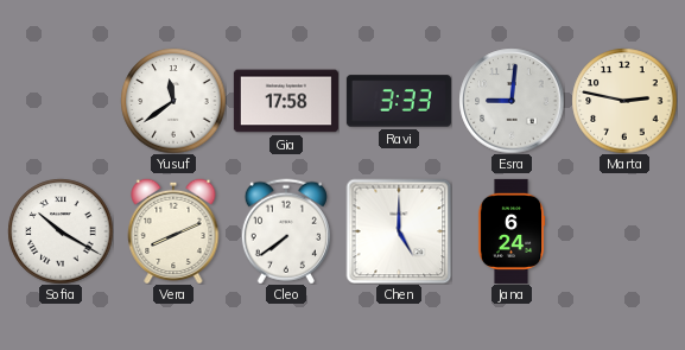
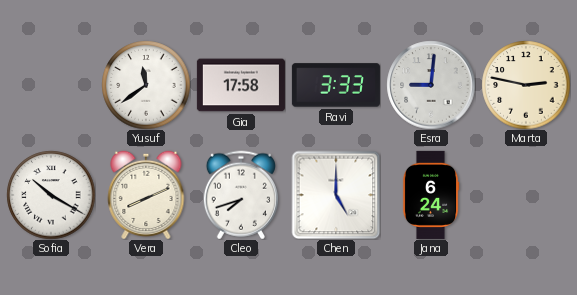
Cleo: 7:39 -> 7:42 (241, 195)
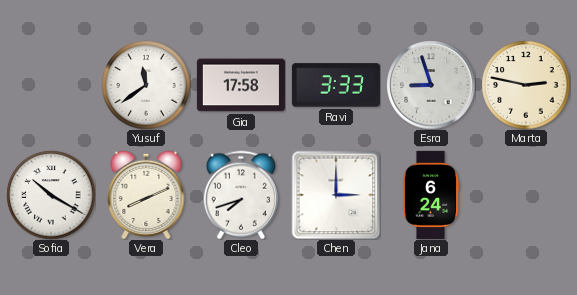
Esra: 9:01 -> 8:57 (431, 85)
Chen: 5:00 -> 3:00 (336, 195)
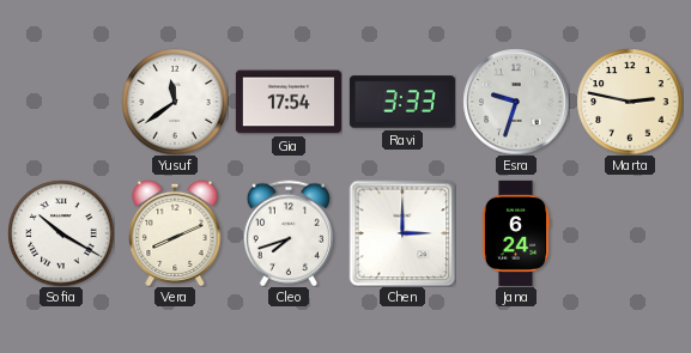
Gia: 17:58 -> 17:54 (289, 102)
Esra: 8:57 -> 9:33 (516, 102)
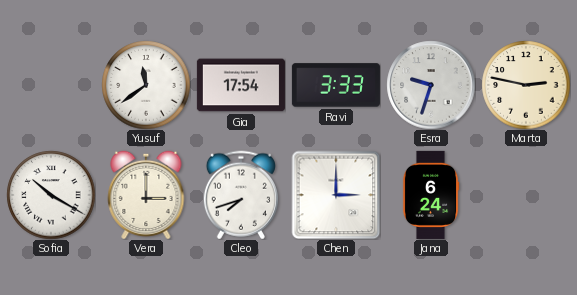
Vera: 8:11 -> 3:00 (146, 195)
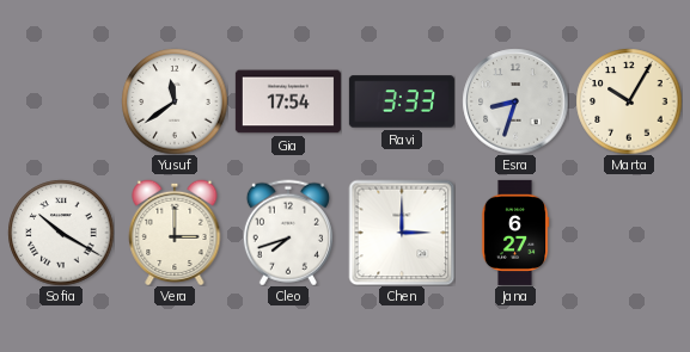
Esra: 9:33 -> 8:33 (515, 101)
Marta: 2:47 -> 10:05 (629, 101)
Jana: 6:24 -> 6:27 (515, 233)
